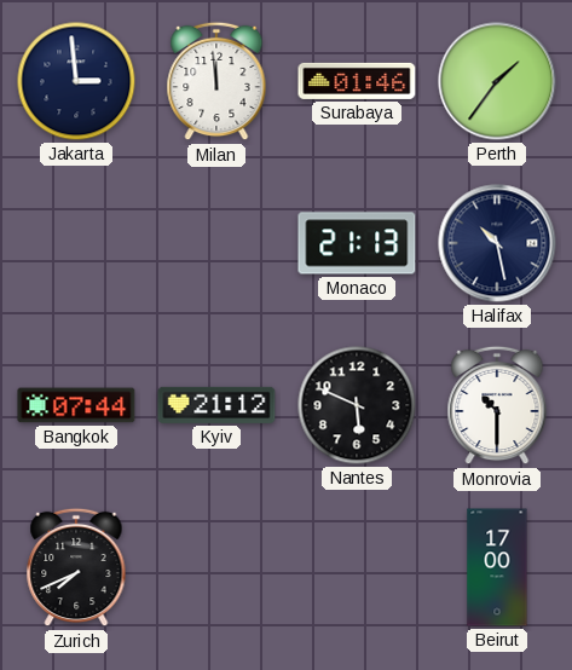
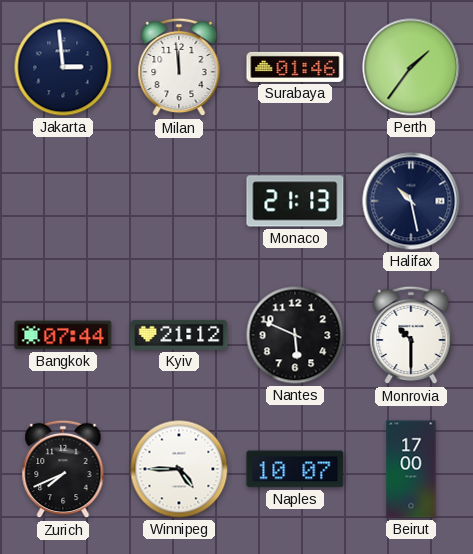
Winnipeg: none -> 4:45 (179, 469)
Naples: none -> 10:07 (295, 469)
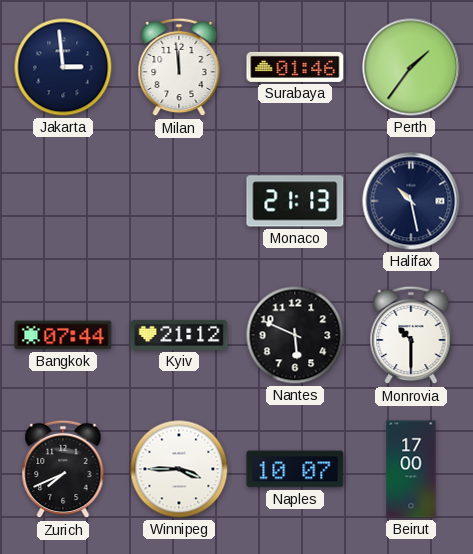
Winnipeg: 4:45 -> 3:45 (179, 469)
